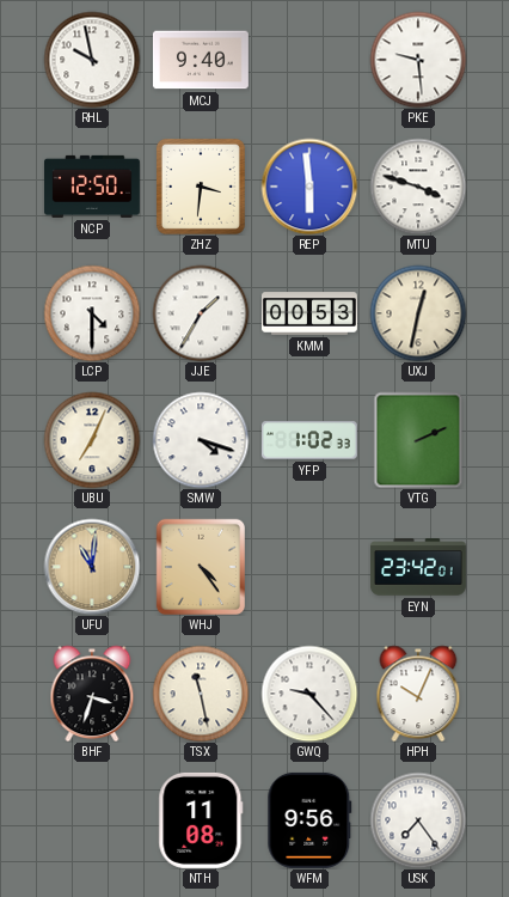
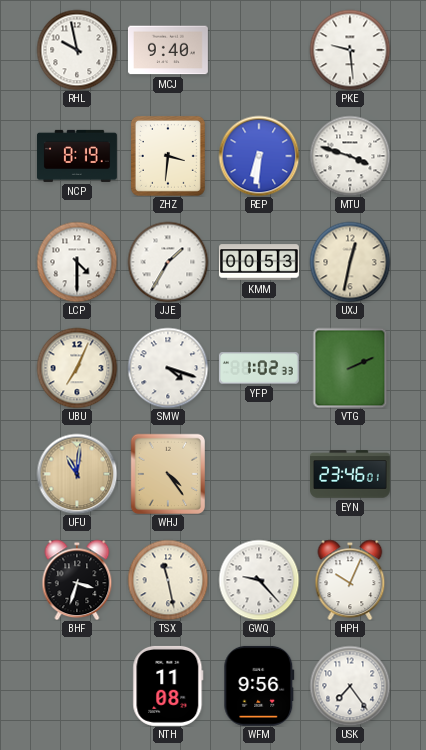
NCP: 12:50 -> 8:19 (77, 156)
REP: 5:59 -> 6:31 (259, 156)
EYN: 23:42 -> 23:46 (350, 474)
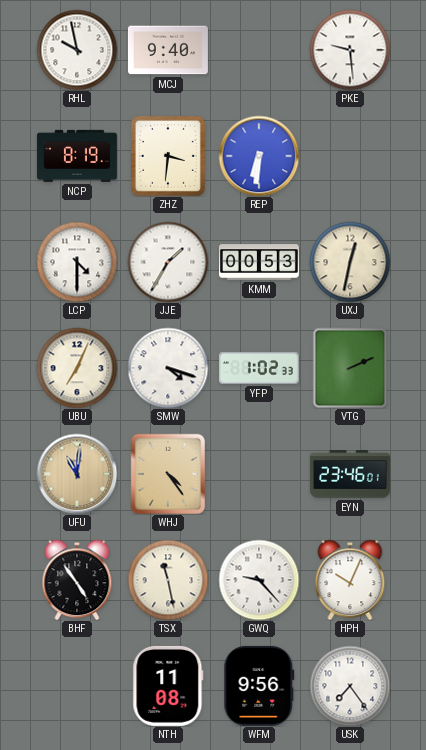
MTU: 3:48 -> none (350, 156)
BHF: 3:33 -> 4:54 (77, 580)
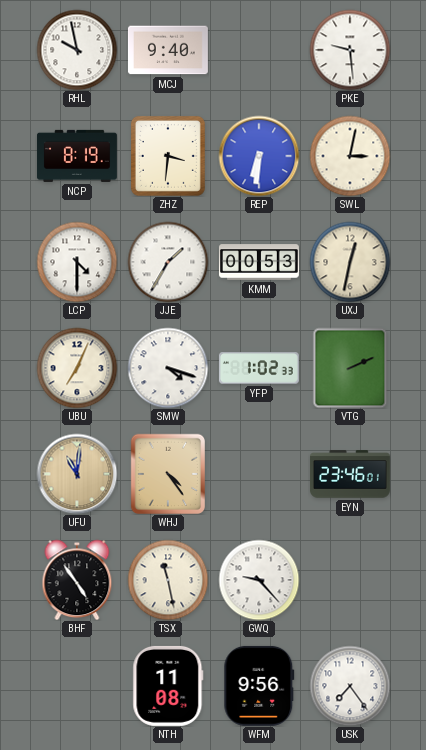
SWL: none -> 3:02 (350, 156)
HPH: 10:04 -> none (350, 580)
